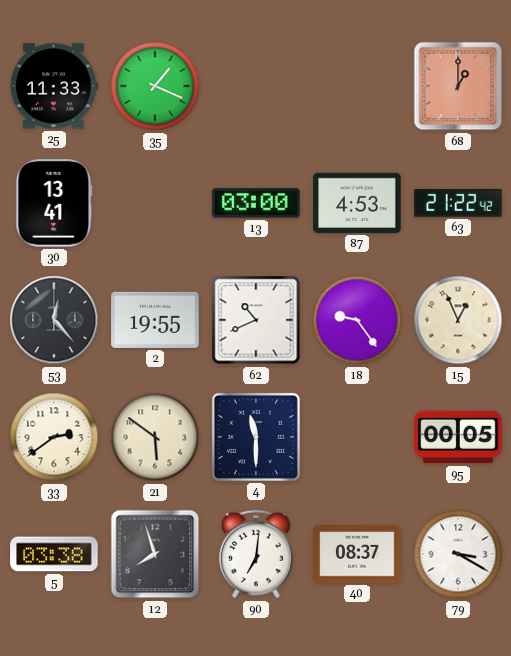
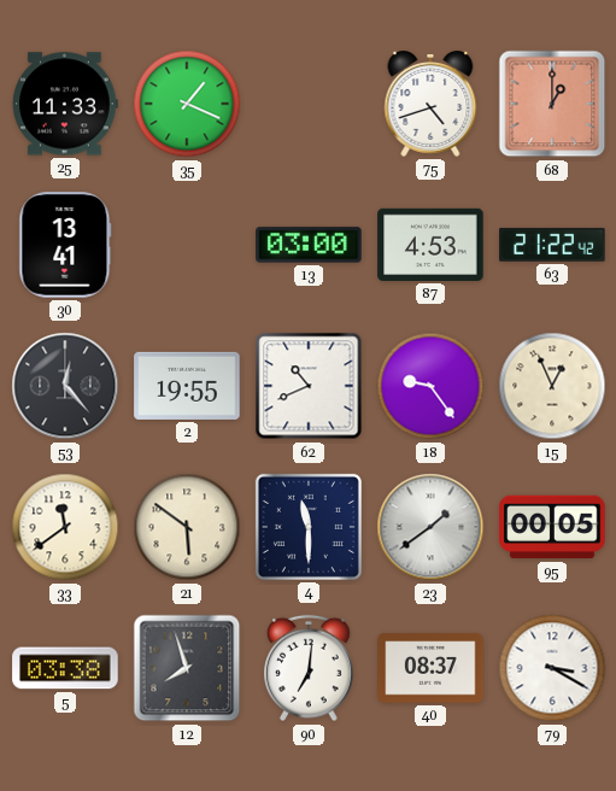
75: none -> 4:42 (430, 105)
33: 2:39 -> 11:39 (65, 527)
23: none -> 1:39 (430, 527)
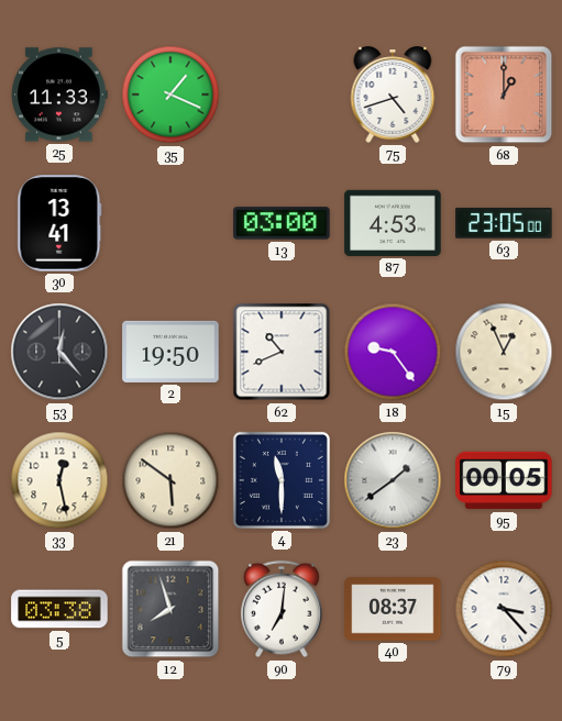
63: 21:22 -> 23:05 (504, 223)
2: 19:55 -> 19:50 (170, 352)
33: 11:39 -> 12:28 (59, 480)
79: 3:20 -> 3:23 (504, 609)
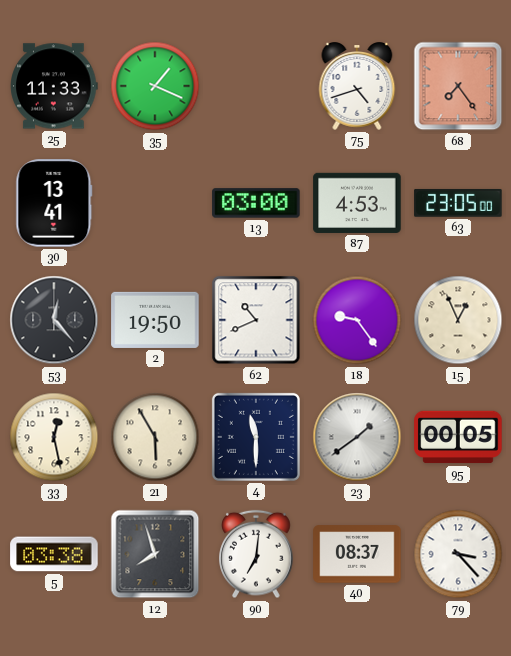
68: 1:00 -> 7:24 (458, 86)
21: 5:51 -> 5:55 (155, 437)
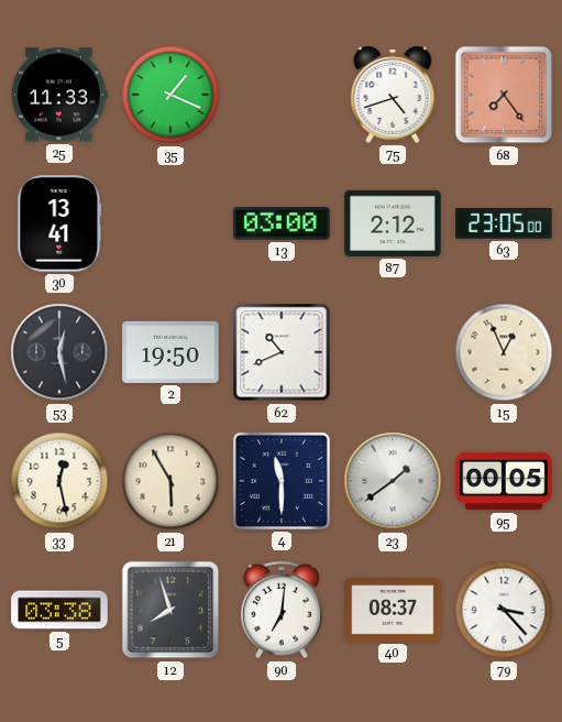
87: 4:53 -> 2:12 (393, 223)
53: 12:23 -> 12:28 (59, 352)
18: 9:24 -> none (357, 320)
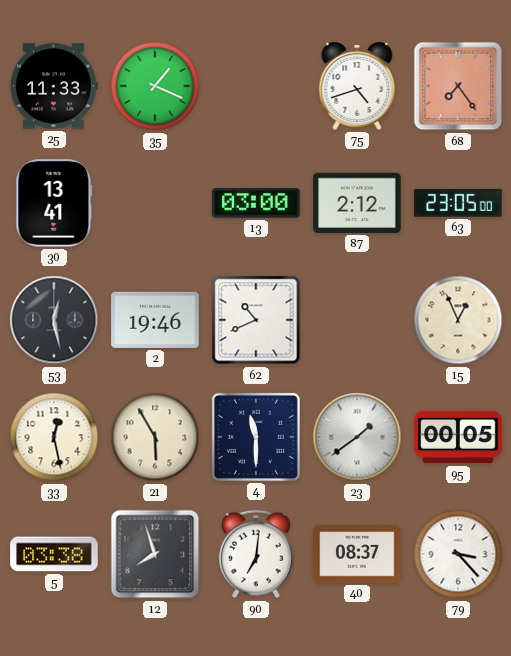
2: 19:50 -> 19:46 (155, 320)
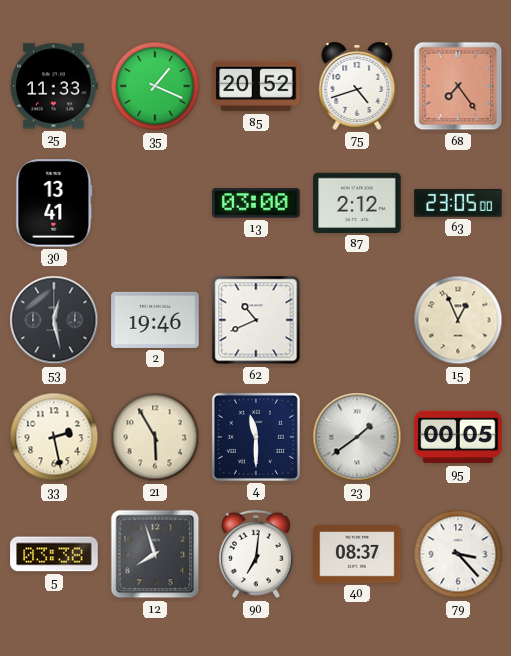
85: none -> 20:52 (256, 86)
33: 12:28 -> 2:28 (54, 437)
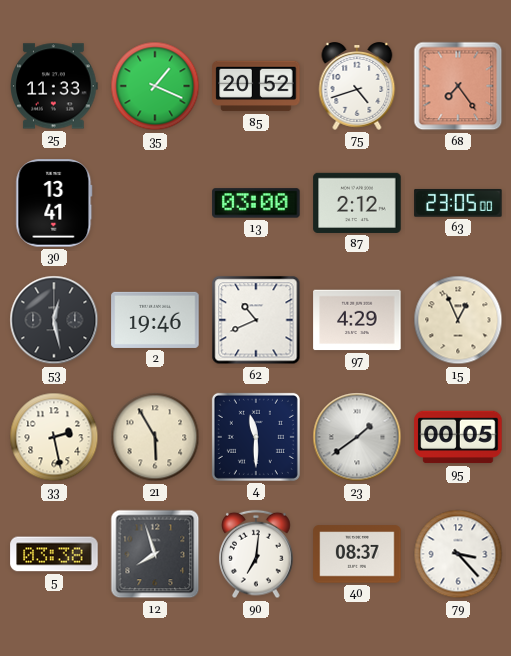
97: none -> 4:29 (357, 320)
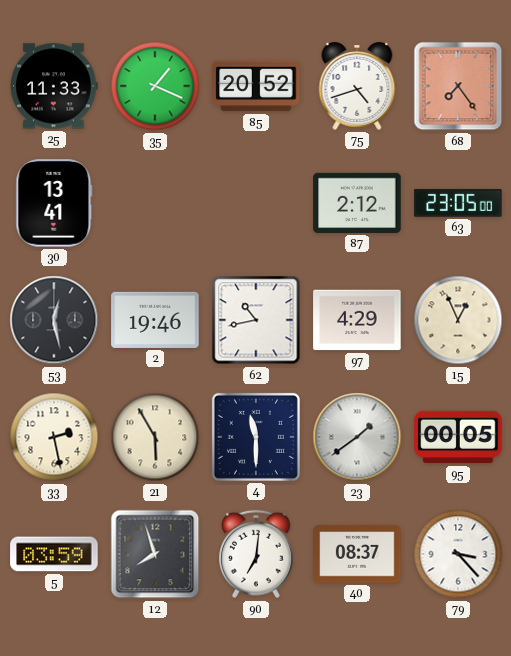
13: 03:00 -> none (256, 203)
62: 10:41 -> 10:43 (256, 320)
5: 03:38 -> 03:59 (54, 554)
